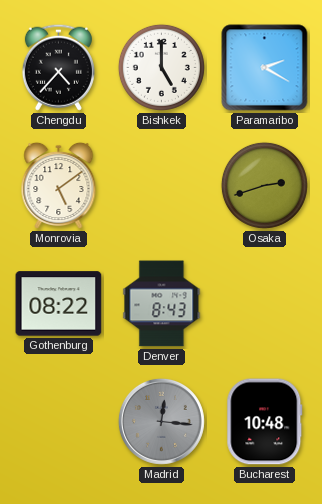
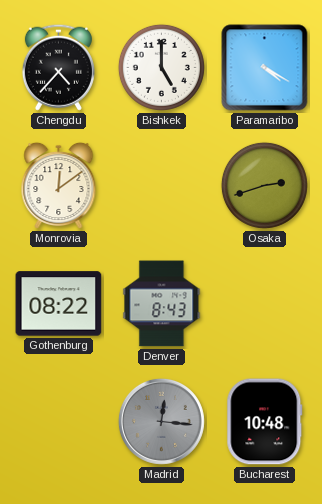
Paramaribo: 2:20 -> 4:20 (265, 68)
Monrovia: 5:09 -> 12:09 (59, 186)
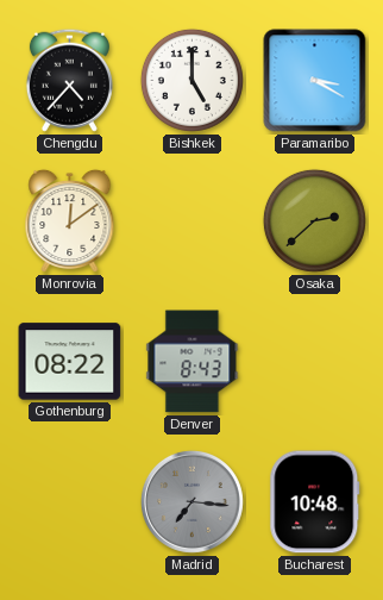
Paramaribo: 4:20 -> 3:20 (315, 81)
Osaka: 2:42 -> 2:38 (314, 220)
Madrid: 12:16 -> 7:16 (191, 501)
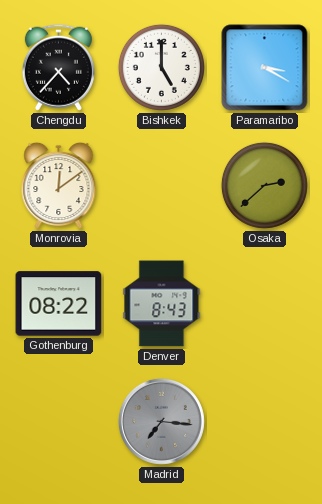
Bucharest: 10:48 -> none (315, 502)
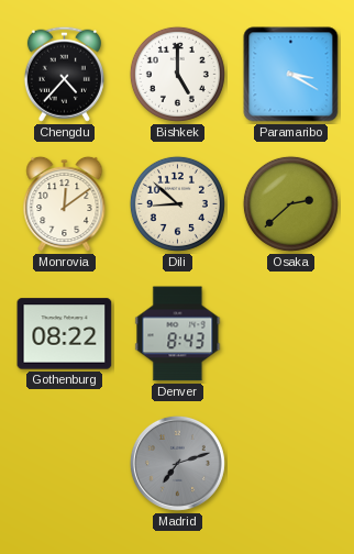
Dili: none -> 8:52 (177, 203)
Madrid: 7:16 -> 7:12 (177, 463)
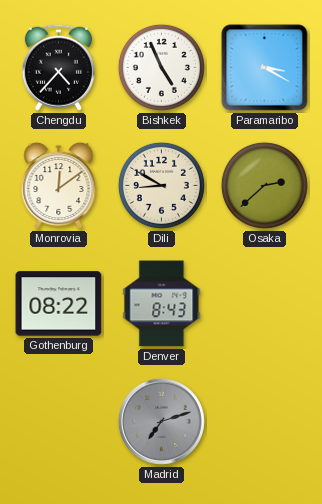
Bishkek: 5:00 -> 4:56 (161, 67)
Dili: 8:52 -> 8:50 (161, 185)
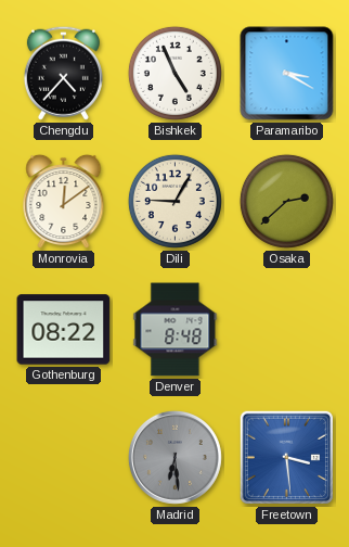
Dili: 8:50 -> 9:05 (174, 201)
Denver: 8:43 -> 8:48 (176, 330)
Madrid: 7:12 -> 6:29 (174, 457)
Freetown: none -> 3:29 (286, 457)
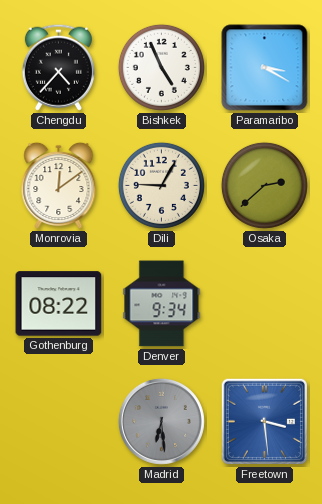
Denver: 8:48 -> 9:34 (162, 304)
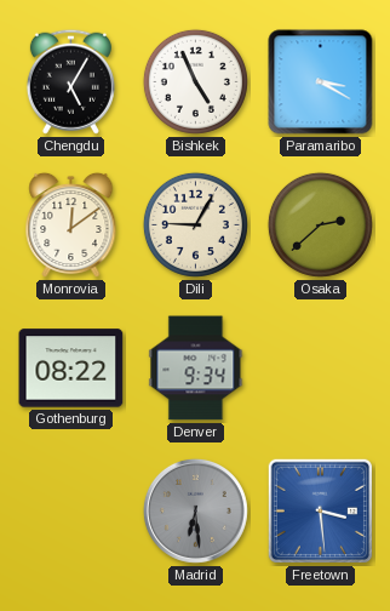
Chengdu: 4:37 -> 5:05 (70, 81)
